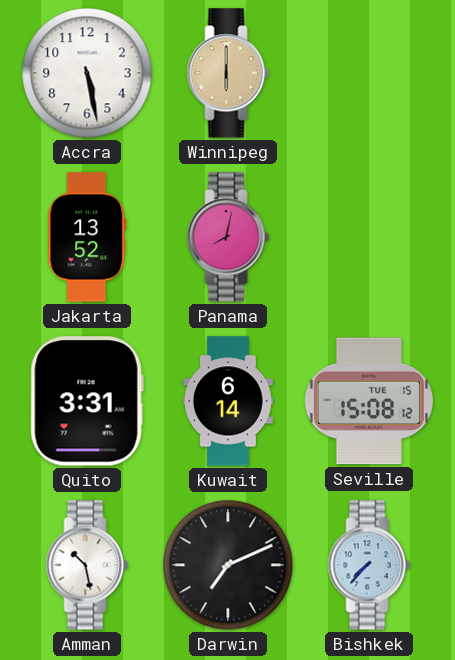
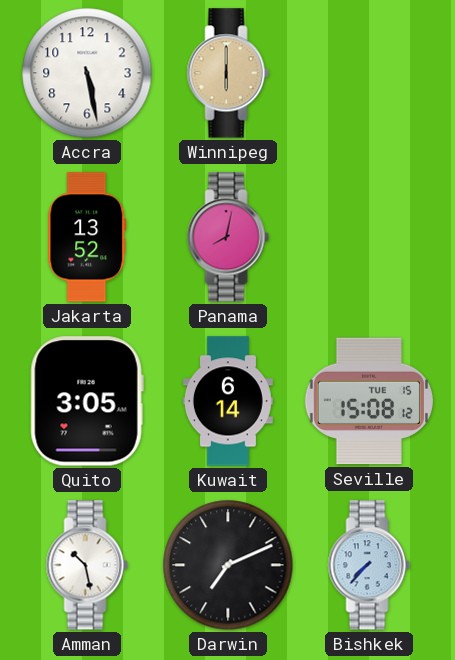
Quito: 3:31 -> 3:05 (87, 401)
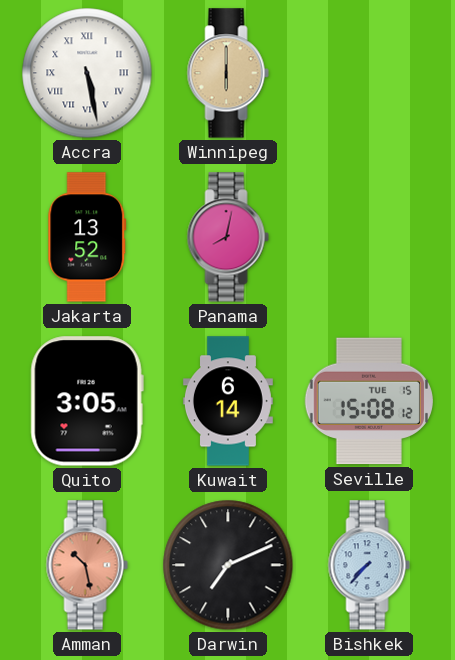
Accra numerals: Arabic -> Roman (87, 73)
Amman dial: white -> salmon (87, 565)
